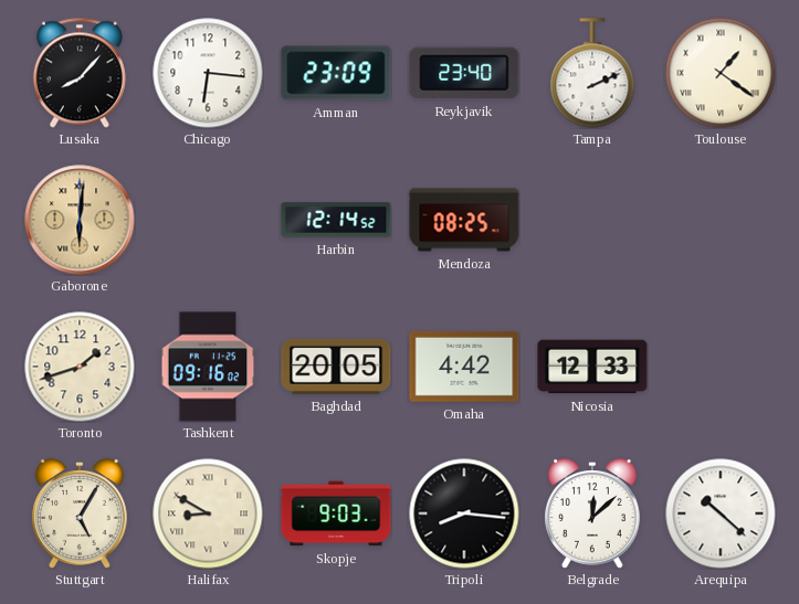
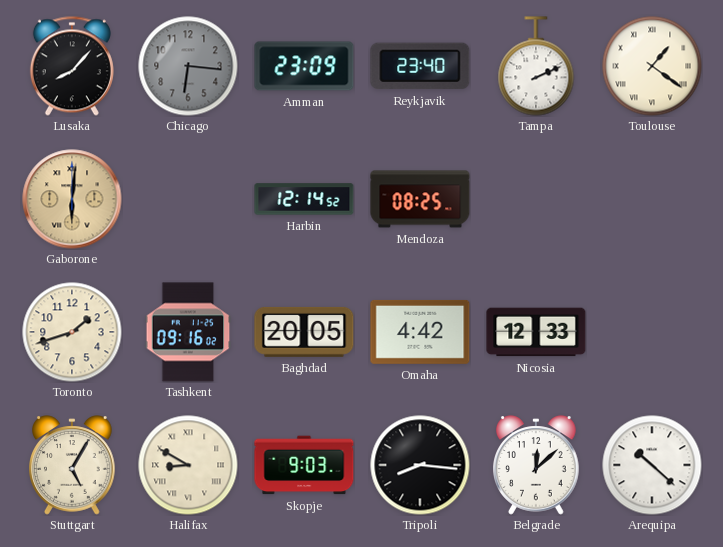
Chicago dial: white -> grey (188, 66)
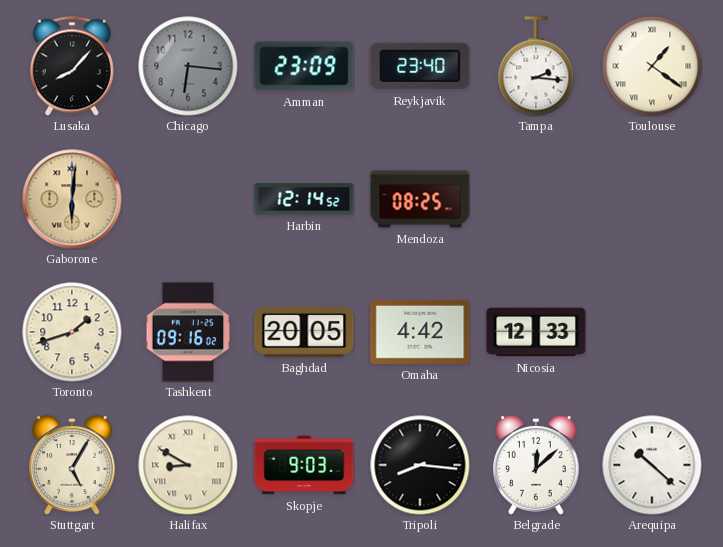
Tampa: 2:11 -> 2:16 (536, 66)
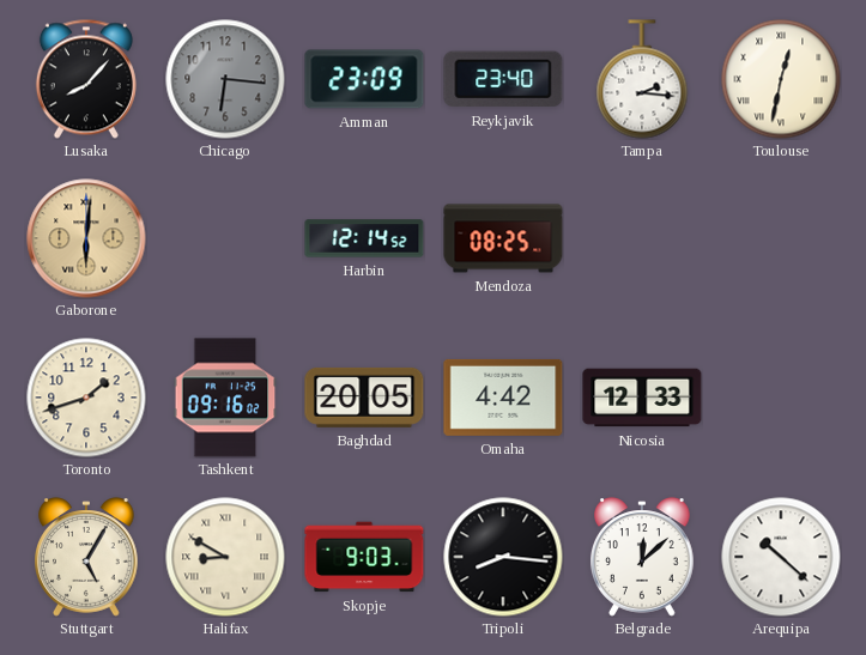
Toulouse: 1:21 -> 12:32 (781, 79)
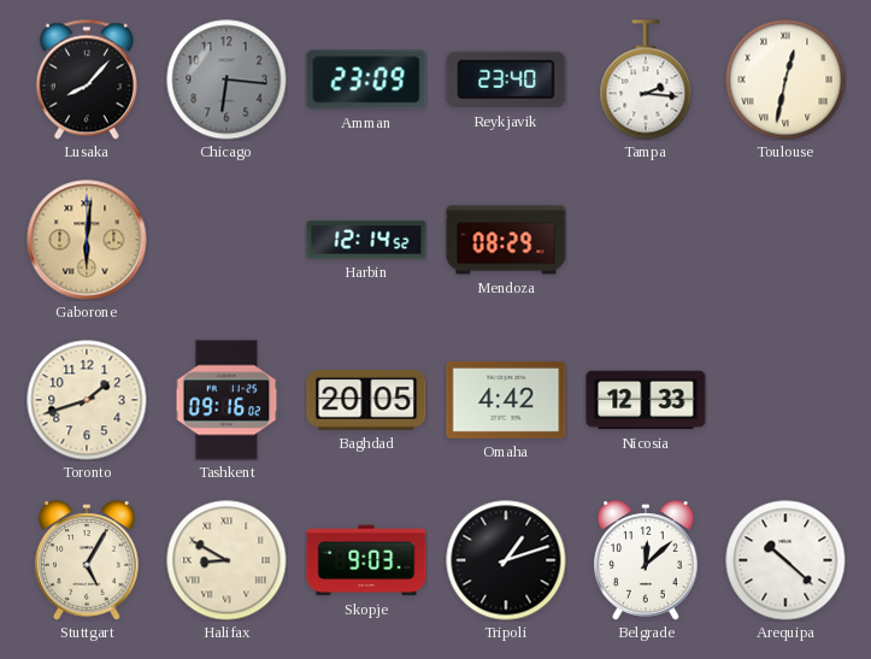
Mendoza: 08:25 -> 08:29 (506, 240)
Tripoli: 8:16 -> 1:12 (506, 560)
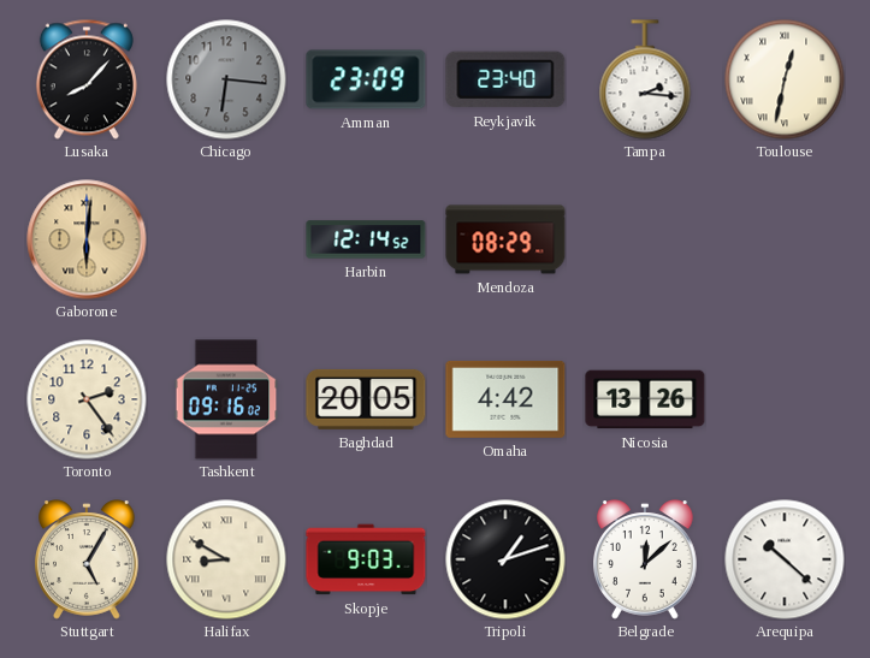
Toronto: 1:42 -> 2:24 (87, 399)
Nicosia: 12:33 -> 13:26 (645, 399)
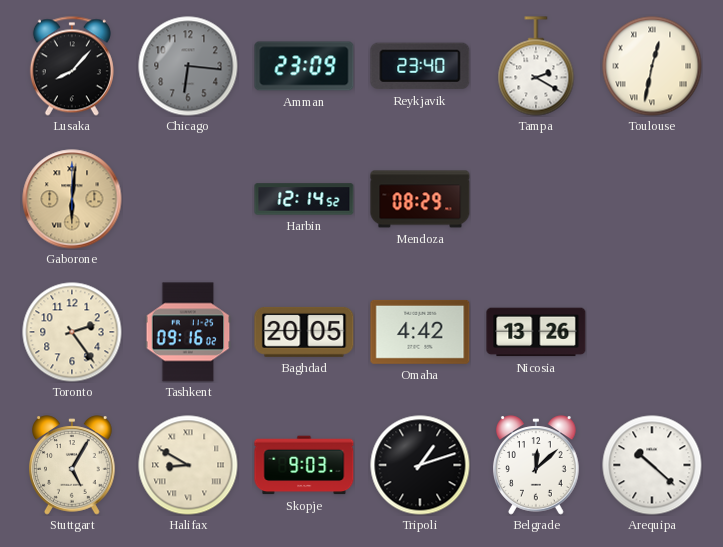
Tampa: 2:16 -> 2:20 (536, 66)
